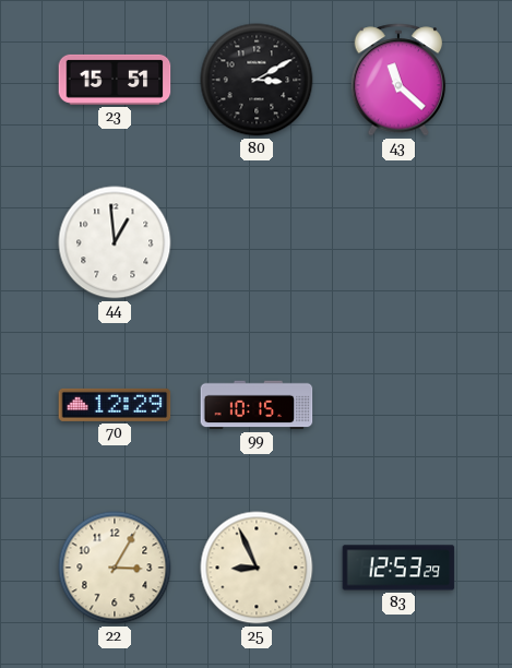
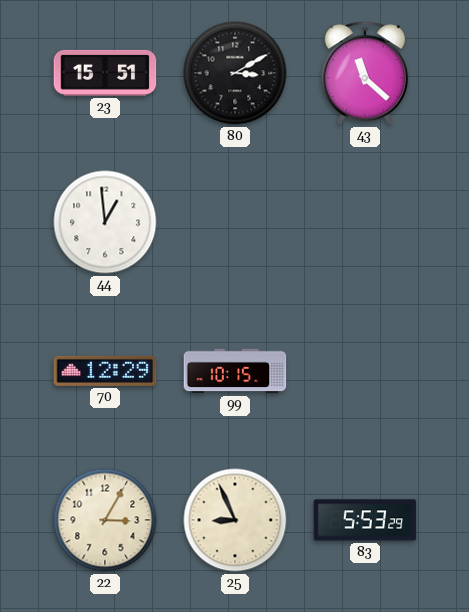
83: 12:53 -> 5:53 (365, 520)
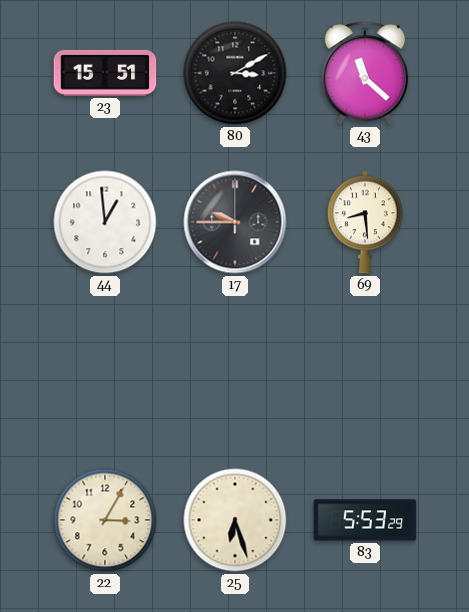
17: none -> 9:45 (235, 222)
69: none -> 8:29 (365, 222)
70: 12:29 -> none (105, 371)
99: 10:15 -> none (235, 371)
25: 8:56 -> 6:27 (235, 520)
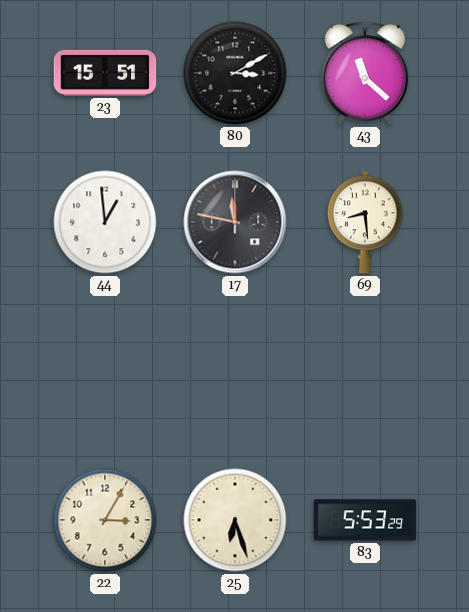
17: 9:45 -> 11:47 (235, 222)
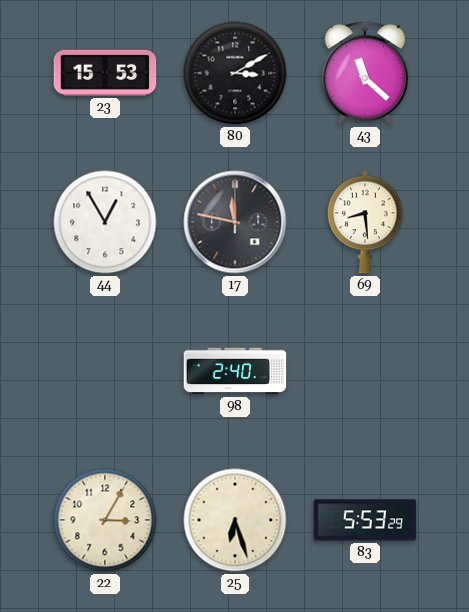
23: 15:51 -> 15:53 (105, 73)
44: 12:59 -> 12:55 (105, 222)
98: none -> 2:40 (235, 371)
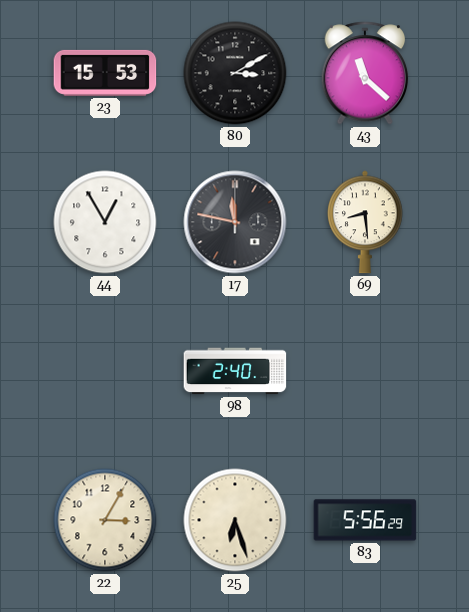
83: 5:53 -> 5:56 (365, 520)
